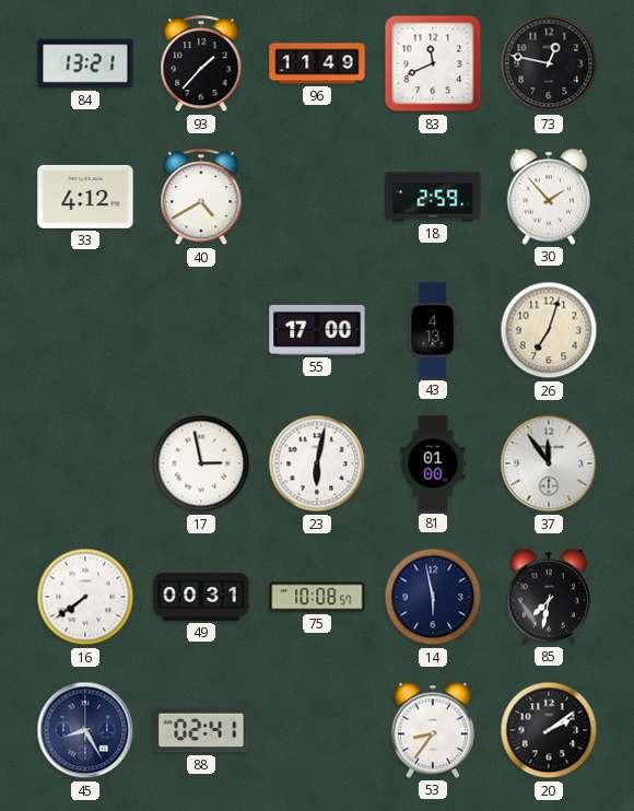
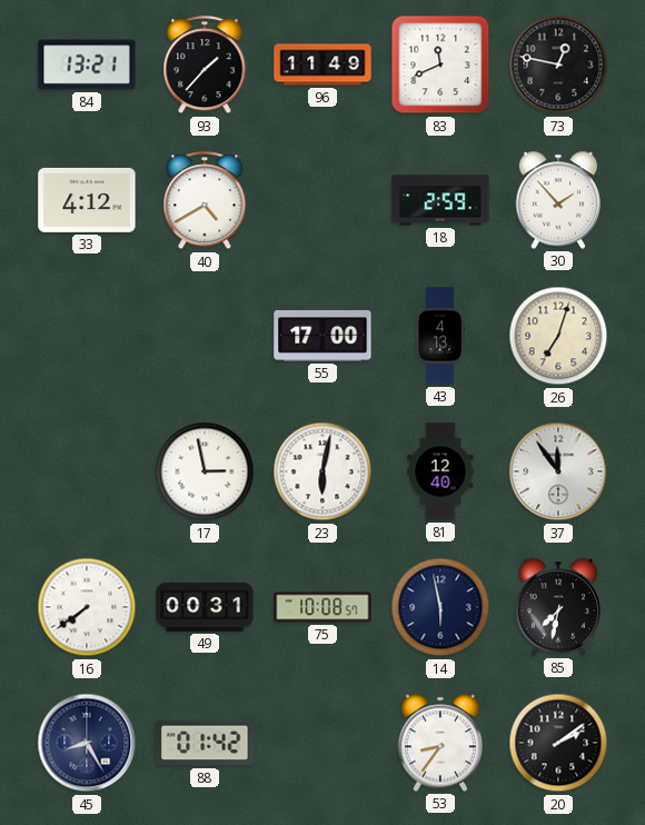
81: 01:00 -> 12:40 (440, 471)
88: 02:41 -> 01:42 (205, 743)
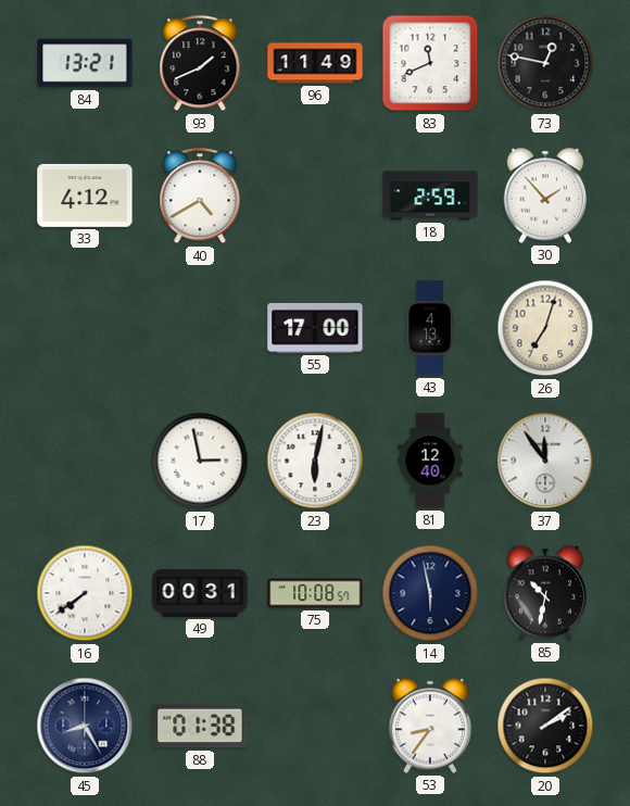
93: 1:37 -> 1:41 (200, 64)
85: 7:32 -> 10:32 (545, 593)
88: 01:42 -> 01:38 (200, 726)
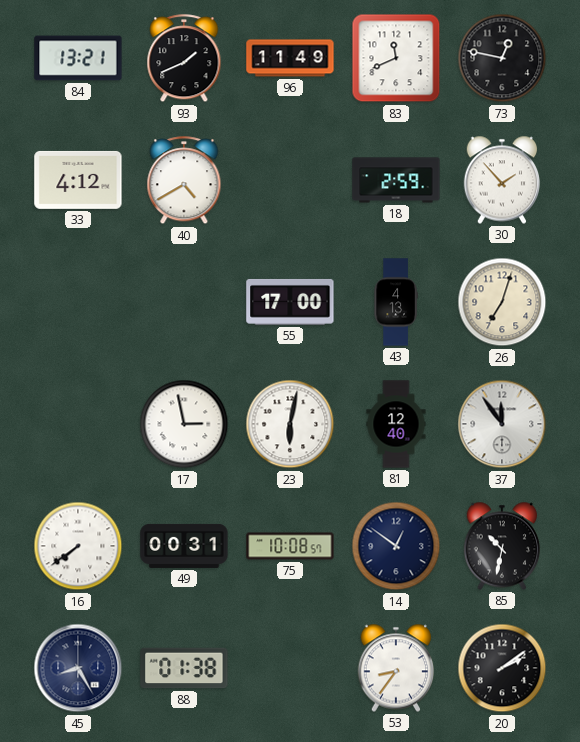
14: 5:58 -> 12:51 (396, 546)
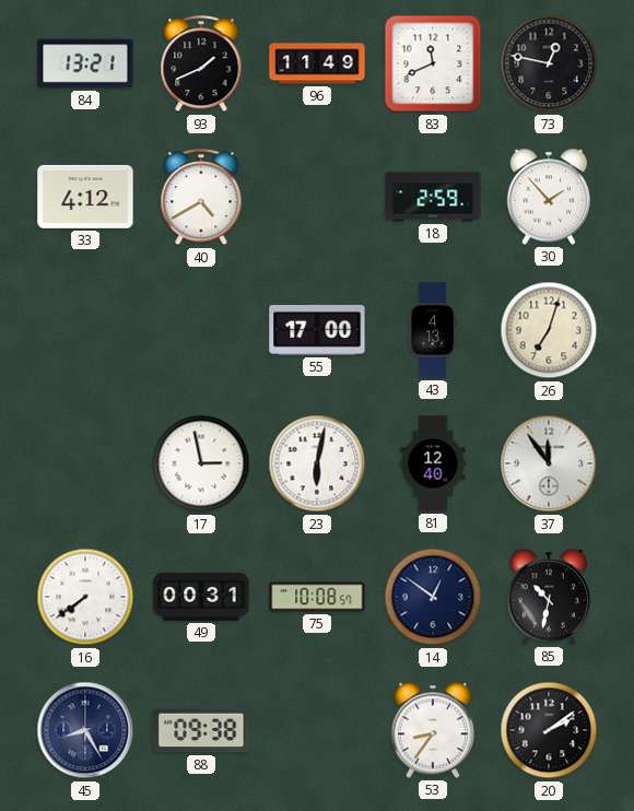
88: 01:38 -> 09:38 (201, 730)
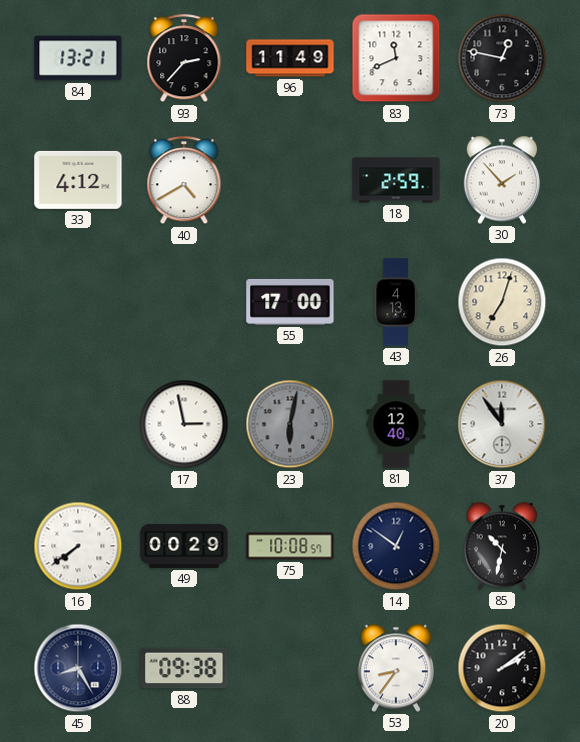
93: 1:41 -> 2:37 (184, 59)
23 dial: white -> grey (290, 424)
49: 00:31 -> 00:29 (184, 546)
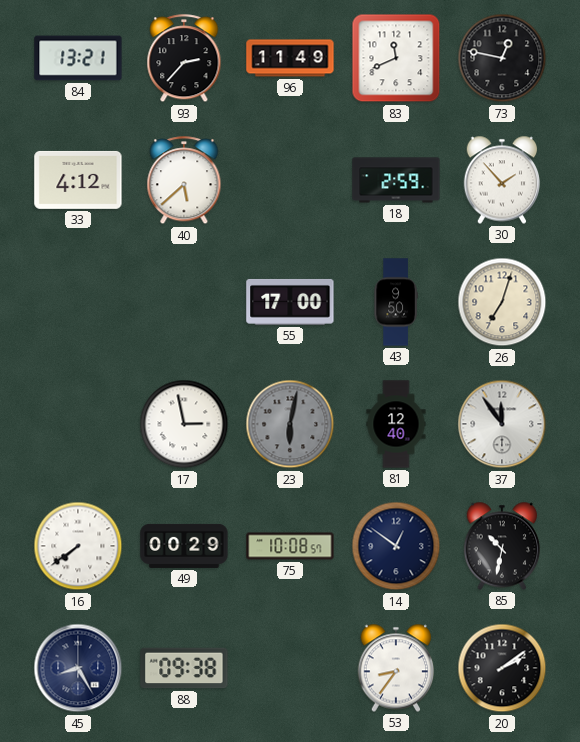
40: 4:40 -> 5:38 (184, 181)
43: 4:13 -> 9:50 (396, 302)
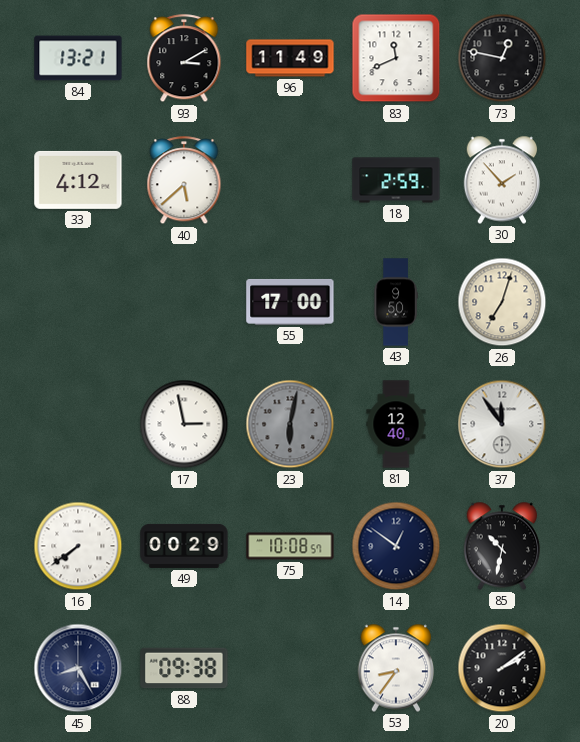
93: 2:37 -> 3:10 (184, 59)
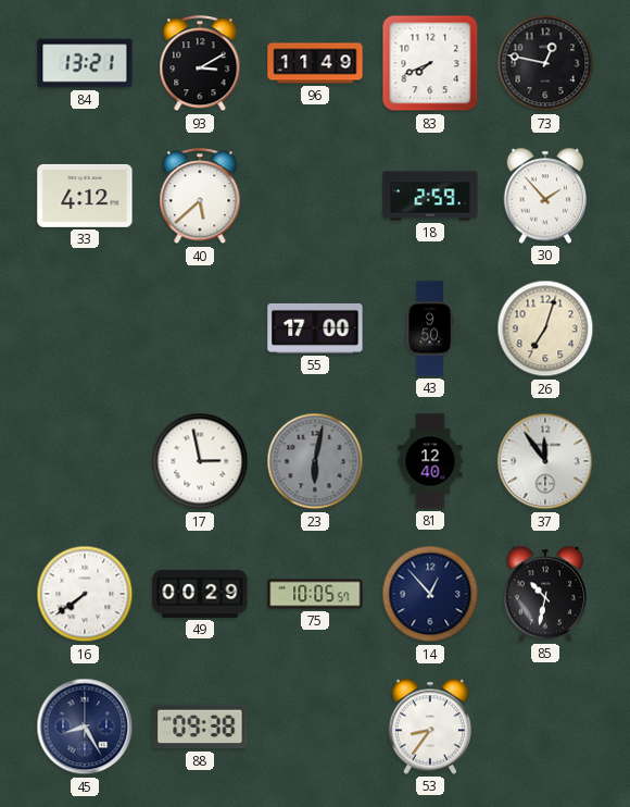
83: 11:41 -> 7:41 (430, 63)
75: 10:08 -> 10:05 (315, 594)
14: 12:51 -> 12:53 (430, 594)
20: 2:09 -> none (502, 668)
